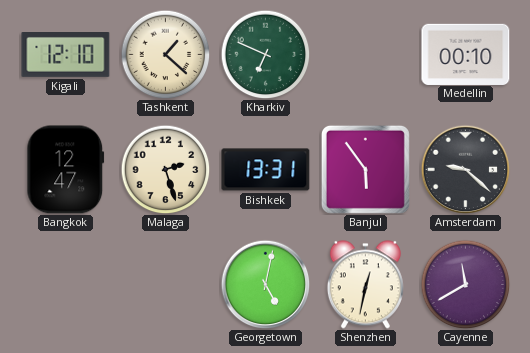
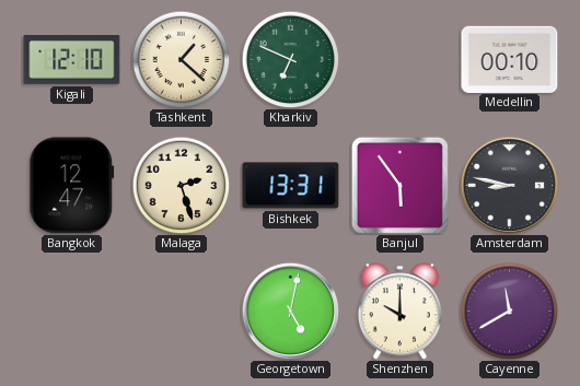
Amsterdam: 9:22 -> 8:47 (509, 185)
Shenzhen: 12:32 -> 10:00 (399, 312)
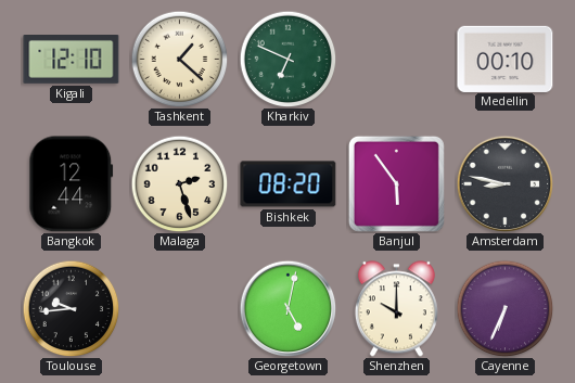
Bangkok: 12:47 -> 12:44 (72, 184)
Bishkek: 13:31 -> 08:20 (289, 184)
Toulouse: none -> 9:44 (71, 308)
Cayenne: 11:40 -> 6:34 (504, 308)
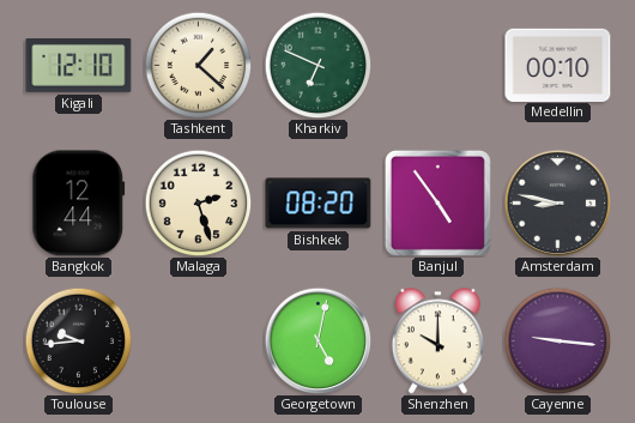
Banjul: 5:54 -> 4:54 (437, 203)
Cayenne: 6:34 -> 9:16 (557, 340)
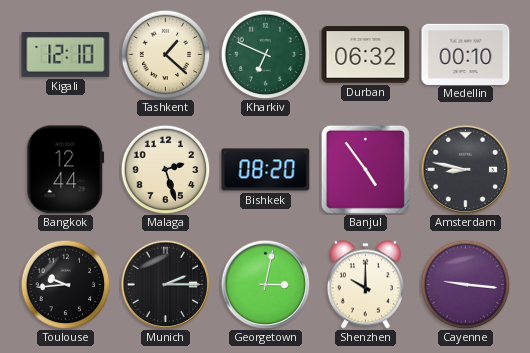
Durban: none -> 06:32 (366, 55)
Munich: none -> 2:15 (165, 284)
Georgetown: 5:02 -> 3:02 (265, 284)
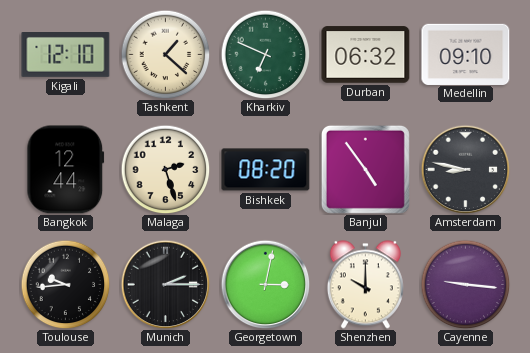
Medellin: 00:10 -> 09:10 (466, 54)
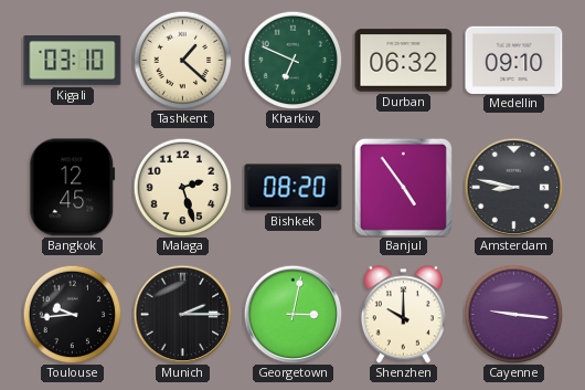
Kigali: 12:10 -> 03:10 (73, 61)
Bangkok: 12:44 -> 12:45 (73, 188)
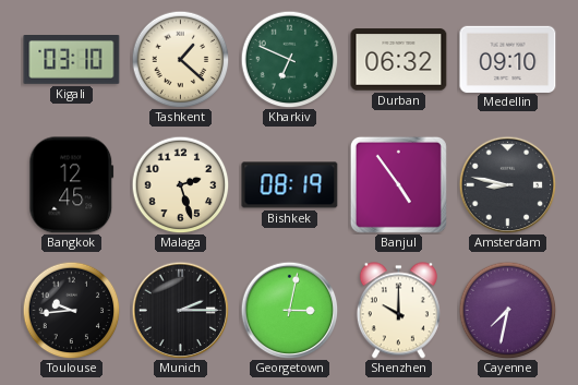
Bishkek: 08:20 -> 08:19 (290, 185)
Cayenne: 9:16 -> 7:32 (507, 310)
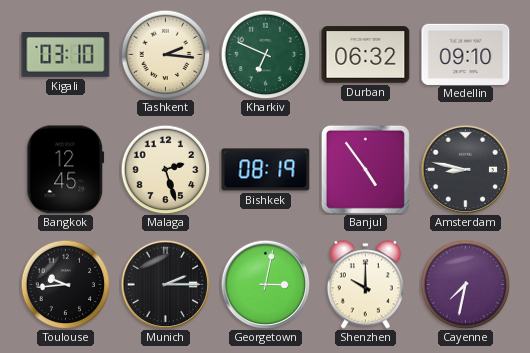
Tashkent: 1:22 -> 2:16 (165, 54)
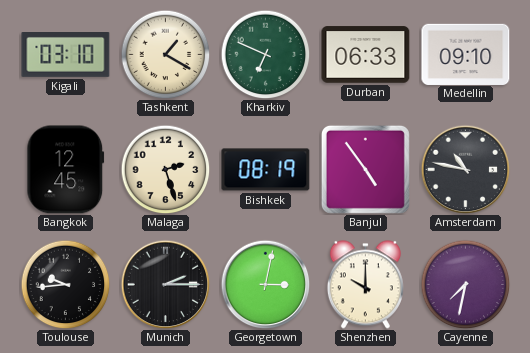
Tashkent: 2:16 -> 1:20 (165, 54)
Durban: 06:32 -> 06:33 (366, 55)
Amsterdam: 8:47 -> 10:47 (465, 169)
